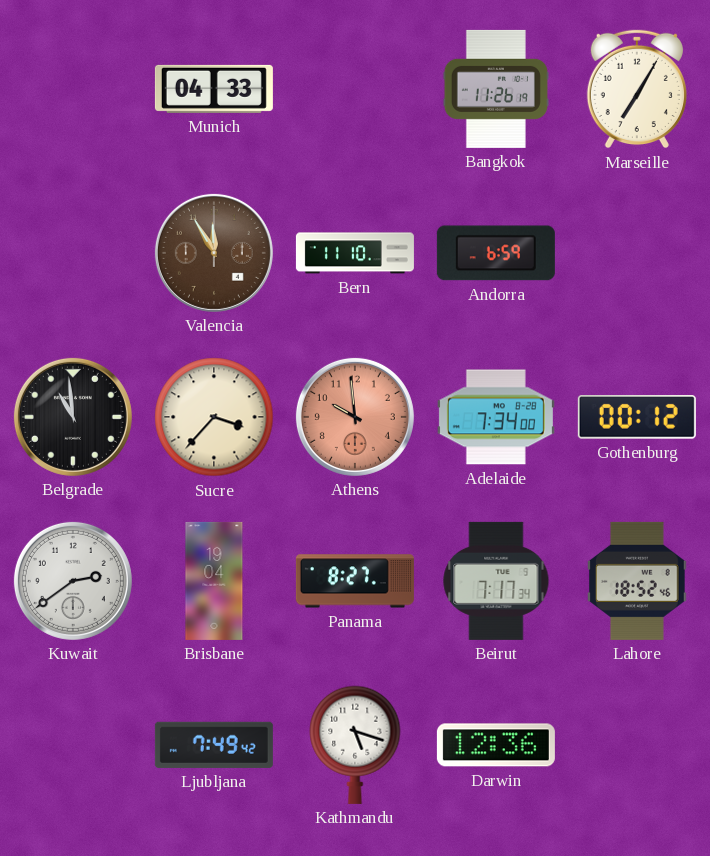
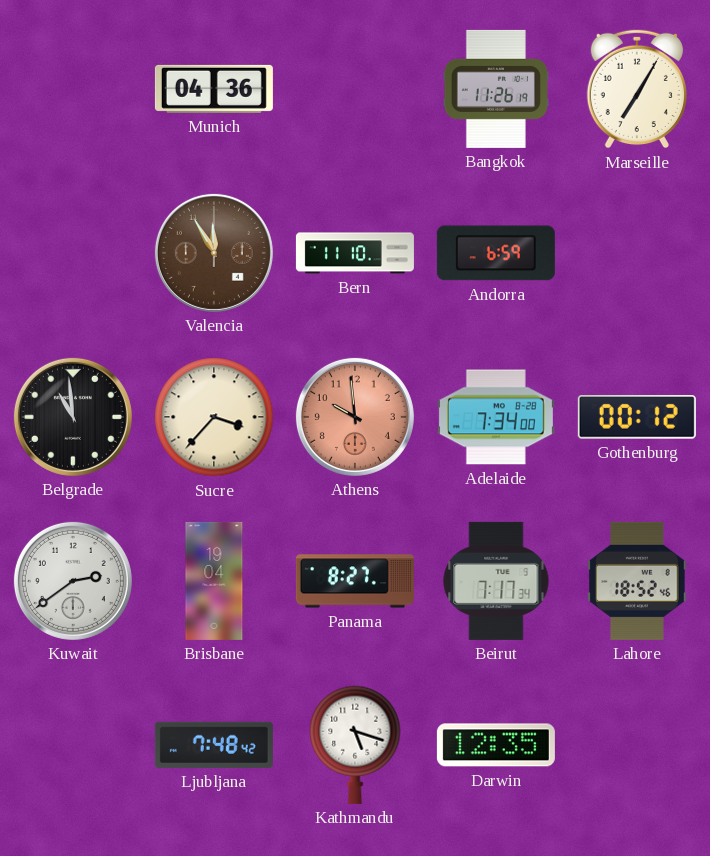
Munich: 04:33 -> 04:36 (214, 89)
Ljubljana: 7:49 -> 7:48 (214, 745)
Darwin: 12:36 -> 12:35 (496, 745)
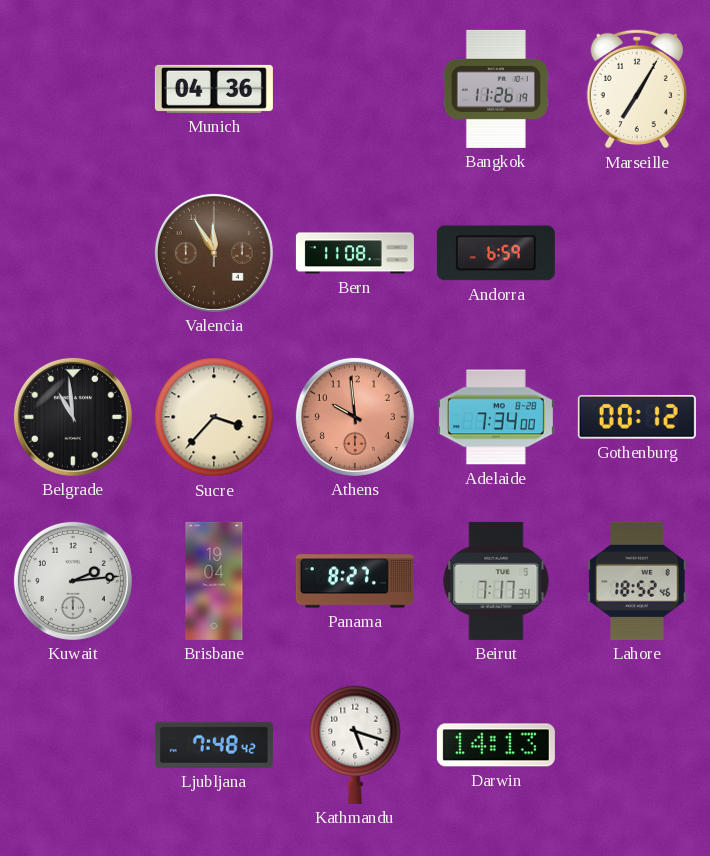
Bern: 11:10 -> 11:08 (355, 253)
Kuwait: 2:39 -> 2:14 (73, 581)
Darwin: 12:35 -> 14:13 (496, 745)
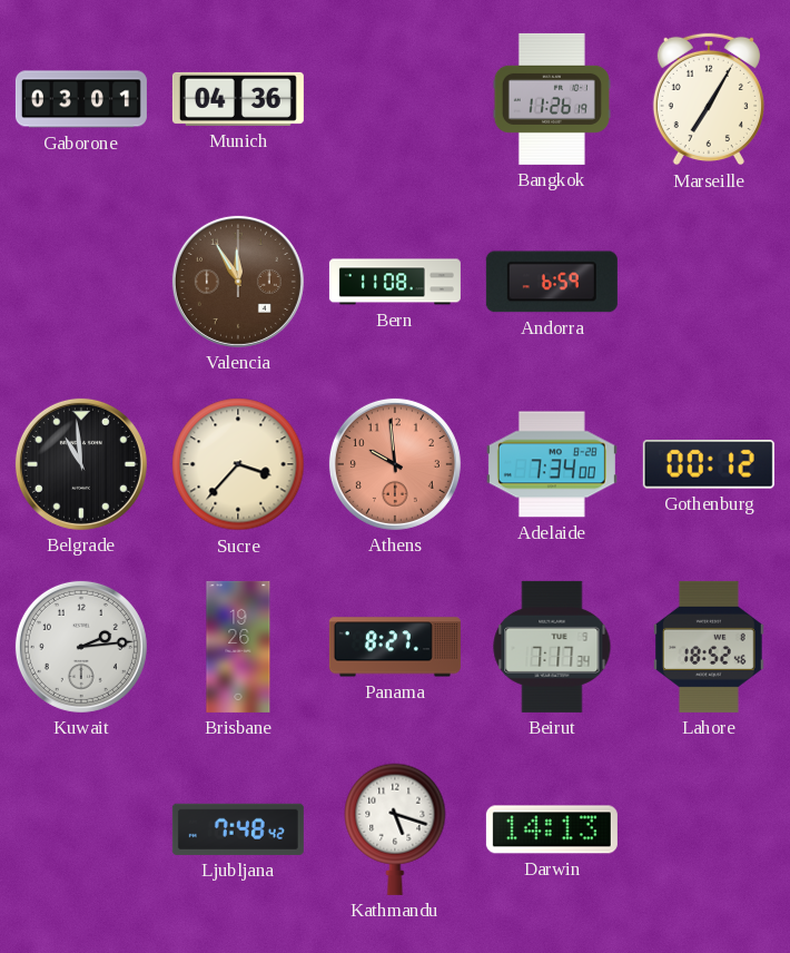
Gaborone: none -> 03:01 (81, 99)
Brisbane: 19:04 -> 19:26 (238, 647)
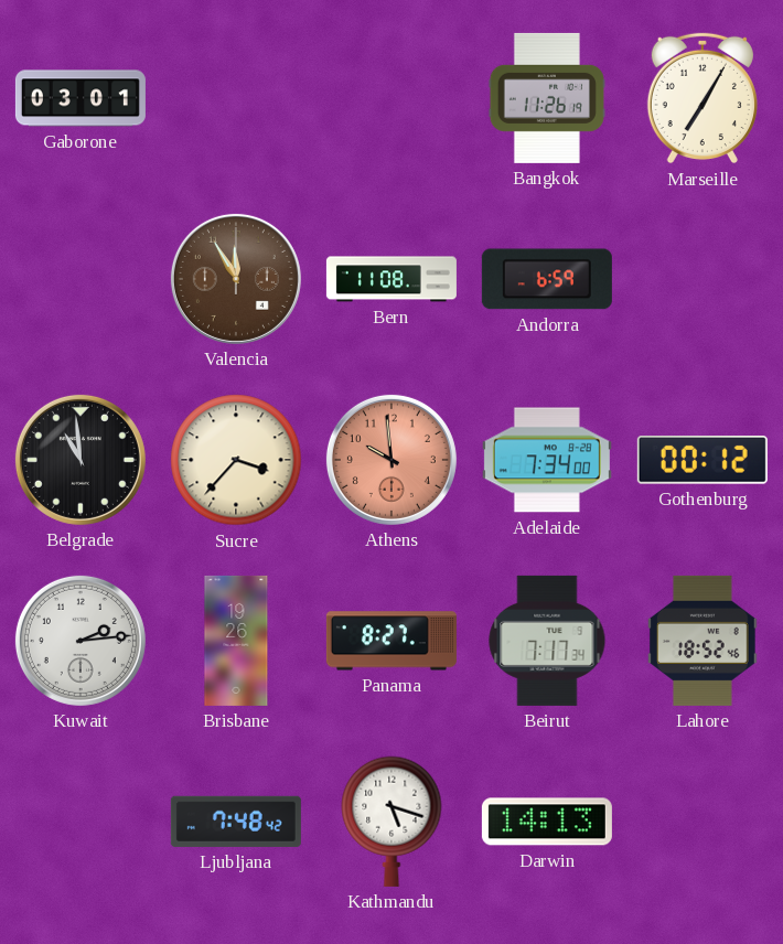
Munich: 04:36 -> none (238, 99)
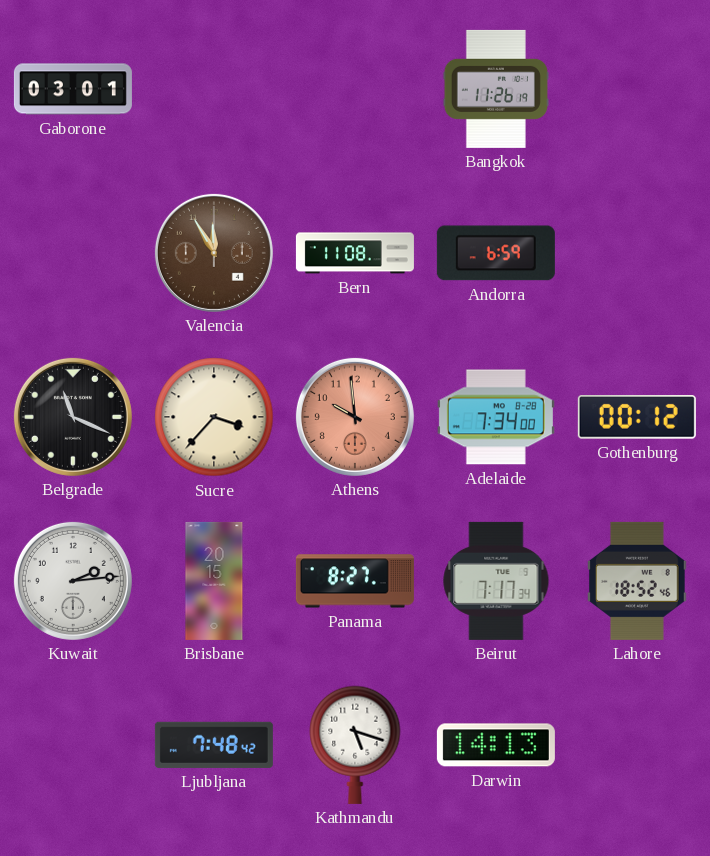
Marseille: 7:05 -> none (702, 98)
Belgrade: 10:59 -> 11:19 (73, 417)
Brisbane: 19:26 -> 20:15 (214, 581)
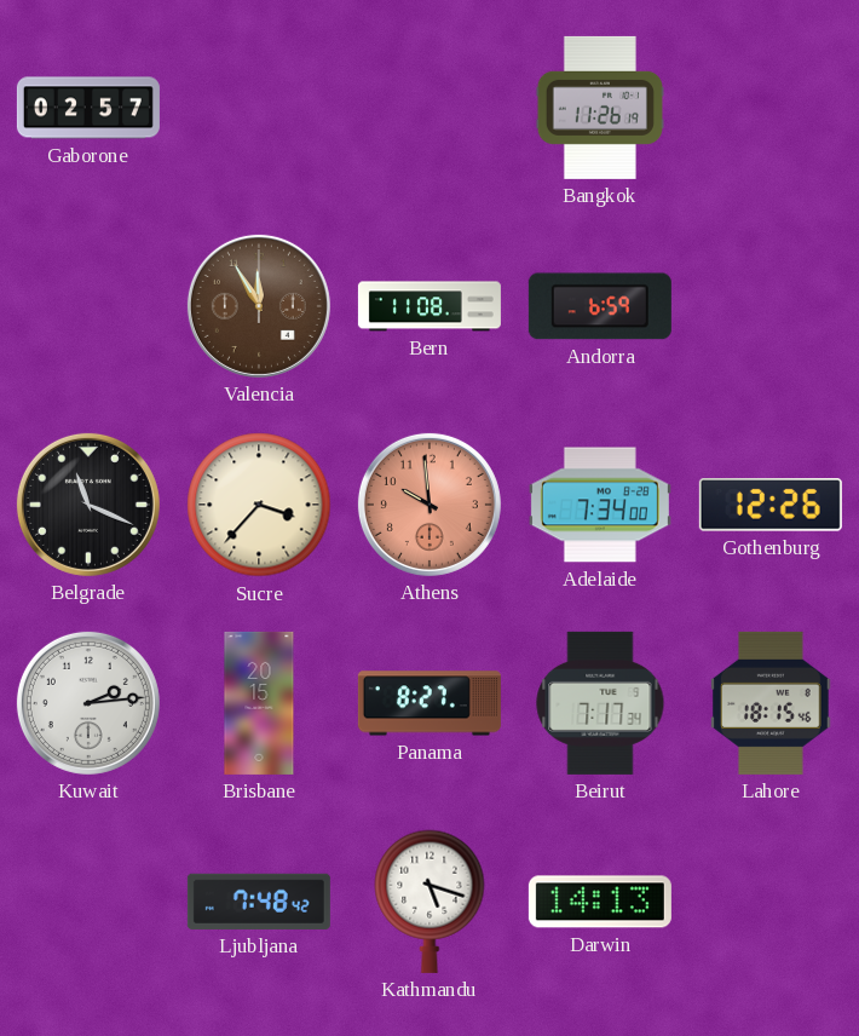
Gaborone: 03:01 -> 02:57 (88, 108)
Gothenburg: 00:12 -> 12:26 (771, 506)
Lahore: 18:52 -> 18:15 (772, 703)
